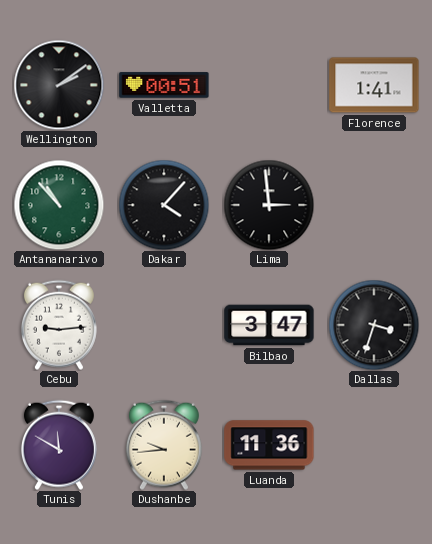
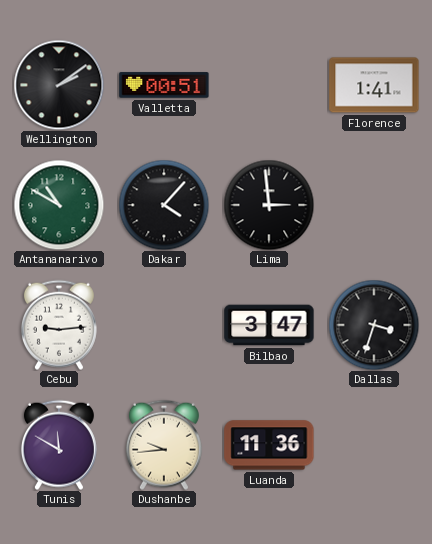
Antananarivo: 10:53 -> 10:50 (59, 205)
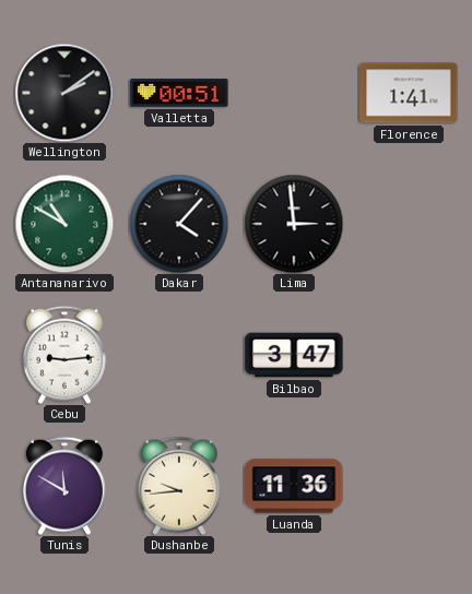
Dallas: 3:33 -> none (374, 325)
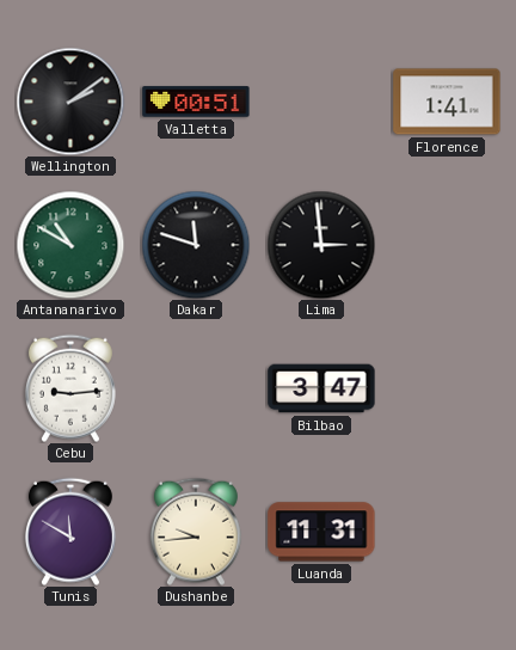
Dakar: 4:07 -> 11:48 (196, 245)
Luanda: 11:36 -> 11:31 (321, 532)
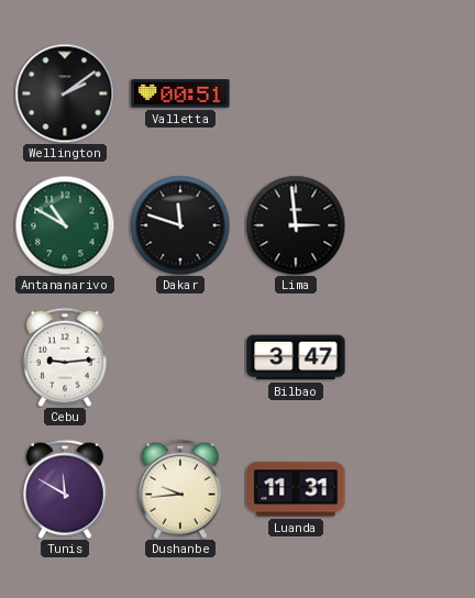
Florence: 1:41 -> none (447, 102)
